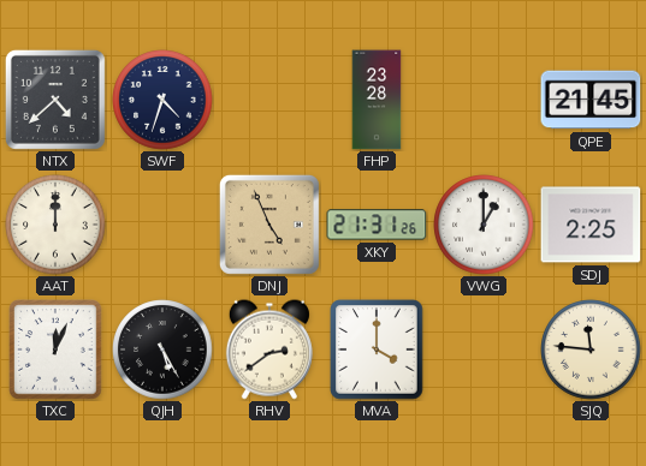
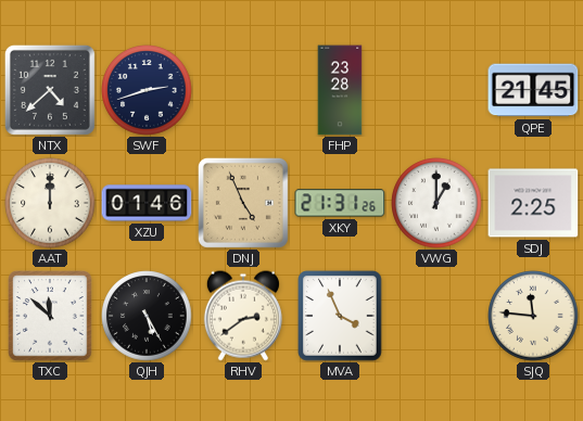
SWF: 4:33 -> 2:42 (147, 90)
XZU: none -> 01:46 (147, 203)
TXC: 12:04 -> 11:52 (50, 316)
MVA: 4:00 -> 3:56 (340, 316)
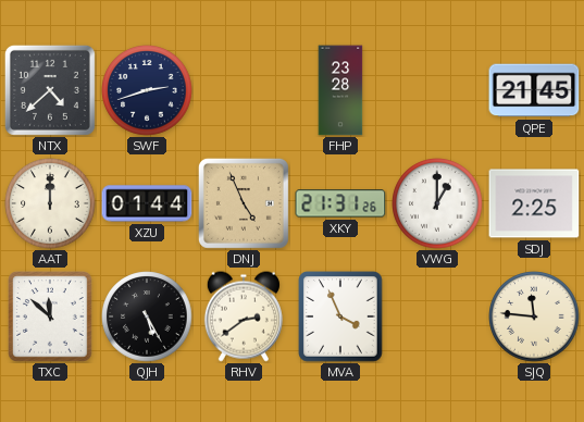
XZU: 01:46 -> 01:44 (147, 203)
